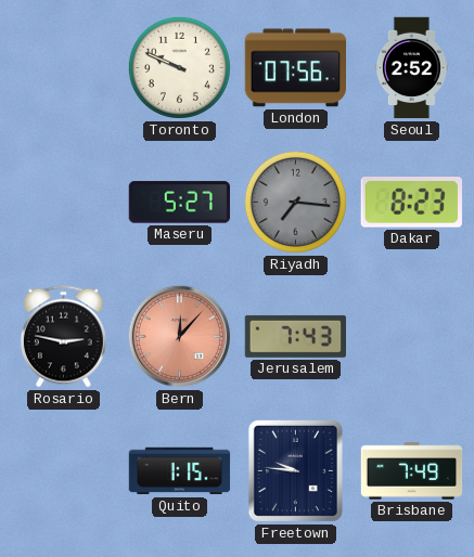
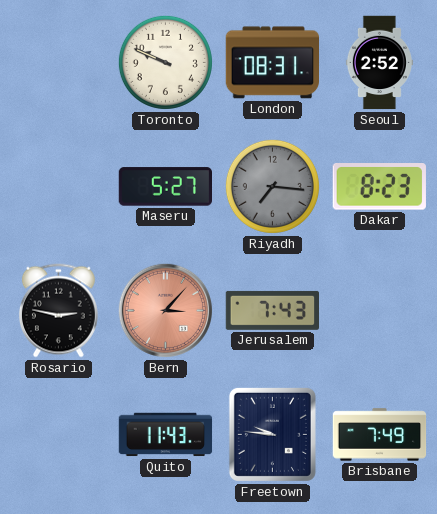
London: 07:56 -> 08:31 (272, 63)
Bern: 12:07 -> 3:07 (165, 310)
Quito: 1:15 -> 11:43 (166, 435)
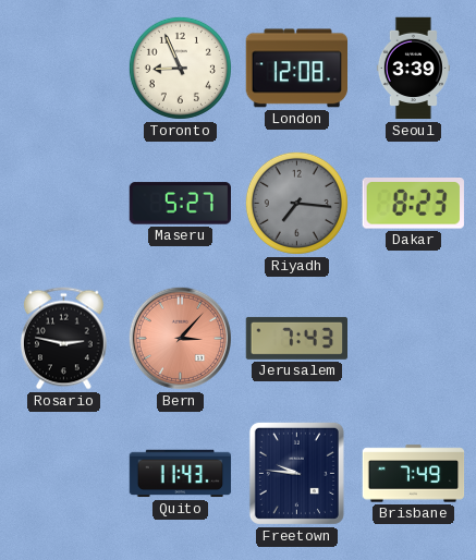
Toronto: 9:49 -> 8:56 (180, 68)
London: 08:31 -> 12:08 (296, 69)
Seoul: 2:52 -> 3:39 (413, 69)
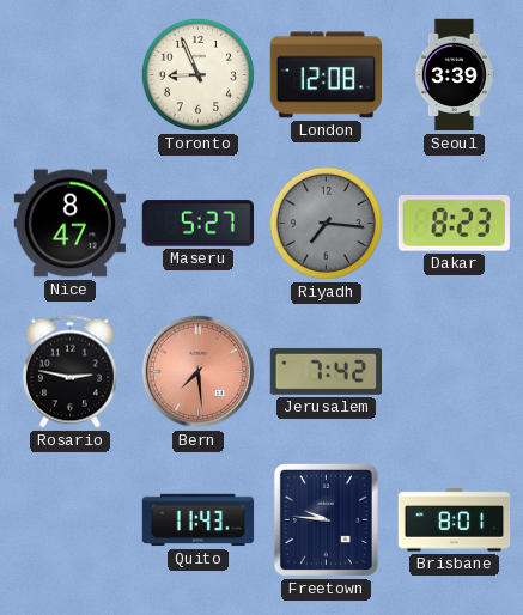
Nice: none -> 8:47 (71, 224)
Bern: 3:07 -> 7:29 (197, 371)
Jerusalem: 7:43 -> 7:42 (326, 371)
Brisbane: 7:49 -> 8:01 (455, 520)
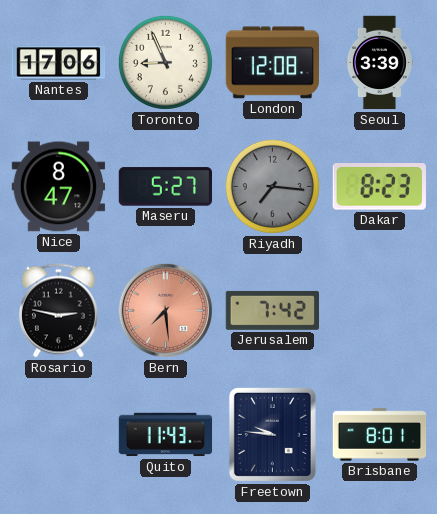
Nantes: none -> 17:06 (59, 63)
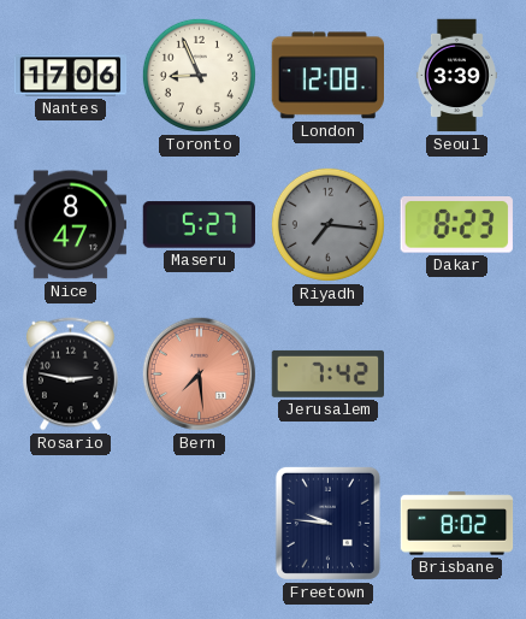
Quito: 11:43 -> none (166, 435)
Brisbane: 8:01 -> 8:02 (457, 524)
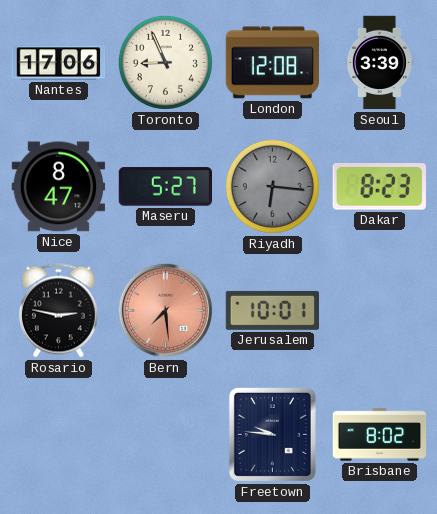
Riyadh: 7:16 -> 6:16 (272, 186)
Jerusalem: 7:42 -> 10:01 (272, 310)
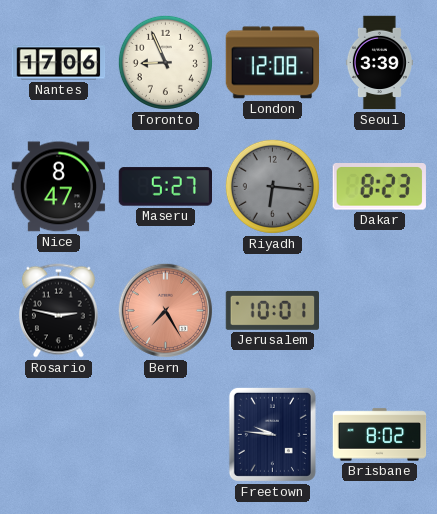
Bern: 7:29 -> 7:25 (165, 310)
